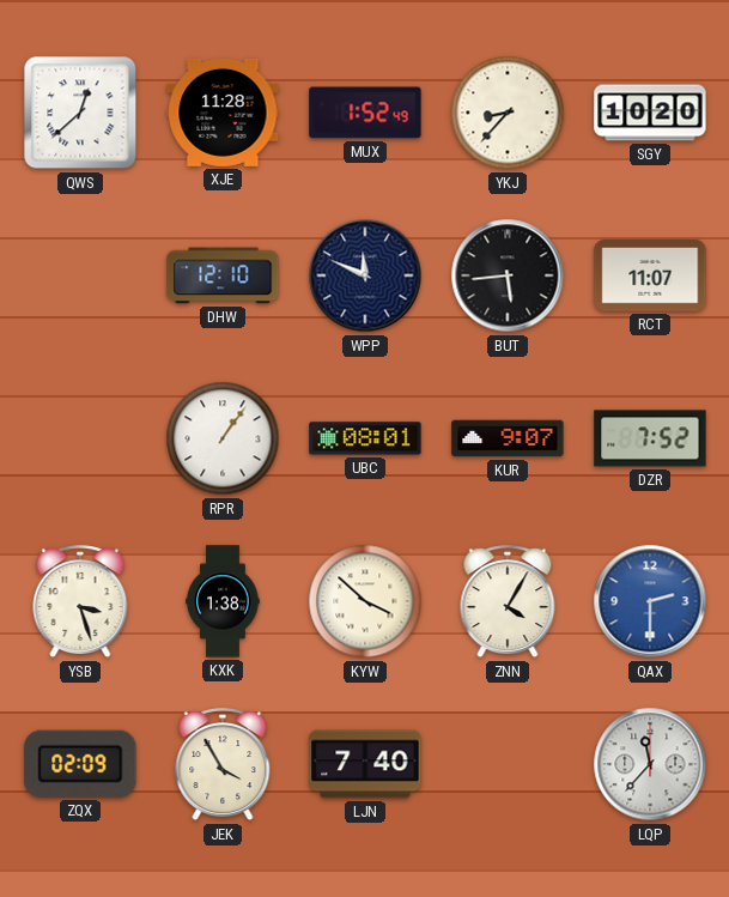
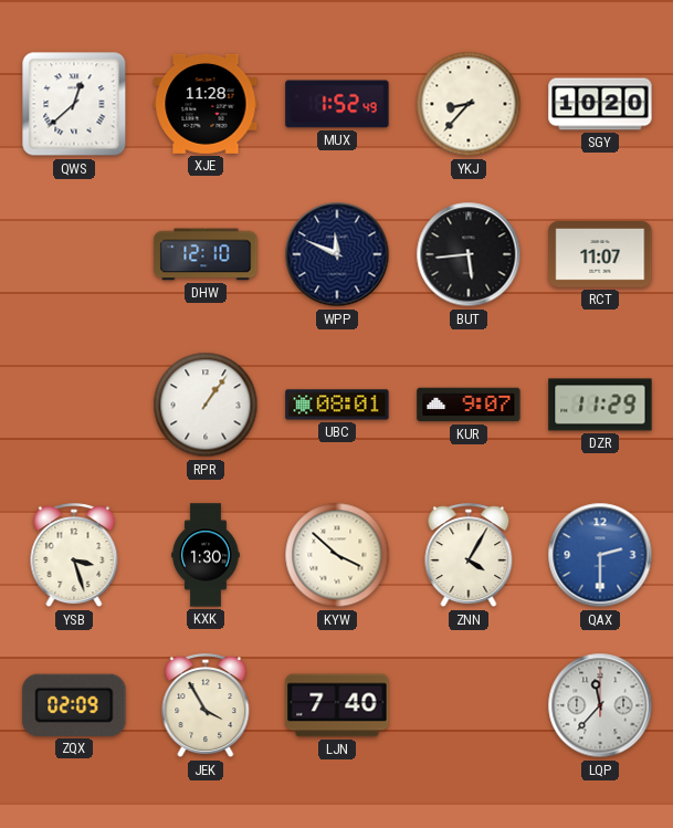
DZR: 7:52 -> 11:29 (600, 405)
KXK: 1:38 -> 1:30 (206, 555)
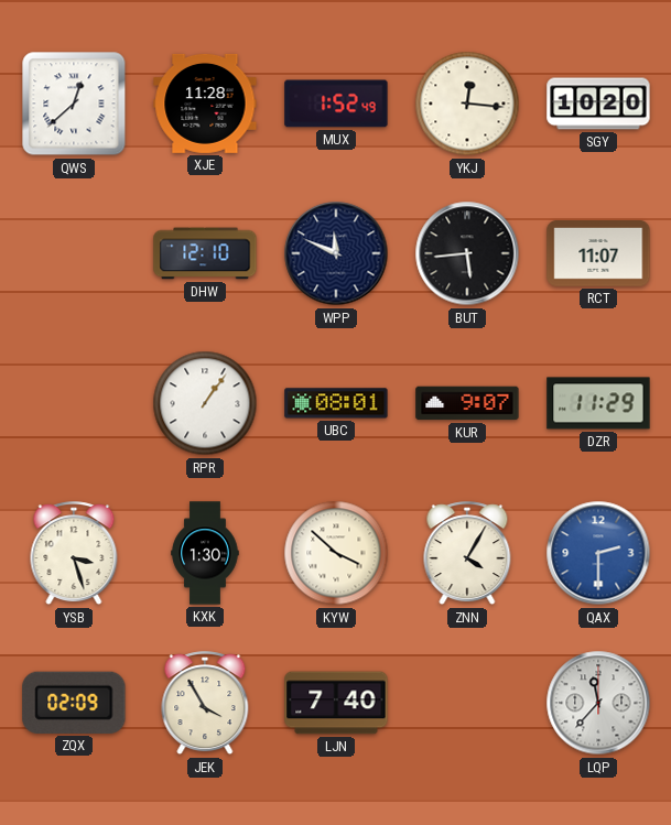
YKJ: 8:37 -> 12:16 (467, 104)
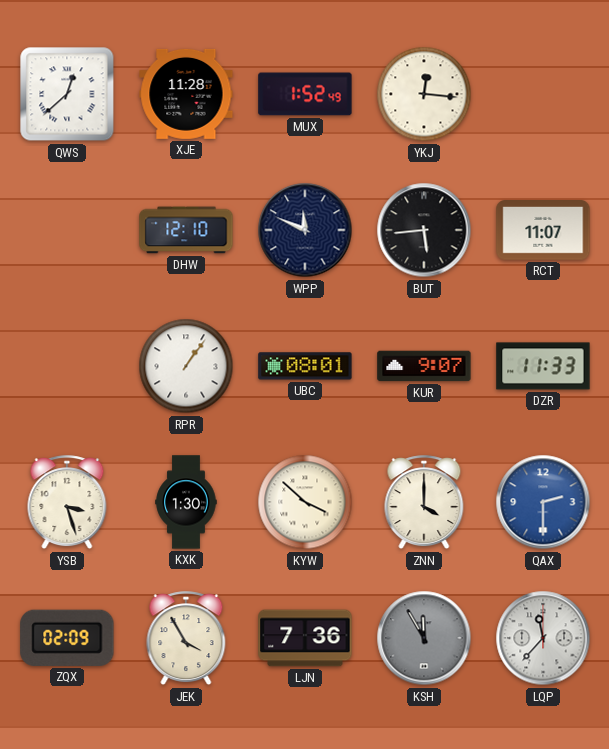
SGY: 10:20 -> none (598, 104)
DZR: 11:29 -> 11:33 (543, 366)
ZNN: 4:05 -> 4:00 (424, 503)
LJN: 7:40 -> 7:36 (305, 638)
KSH: none -> 11:55 (424, 638)
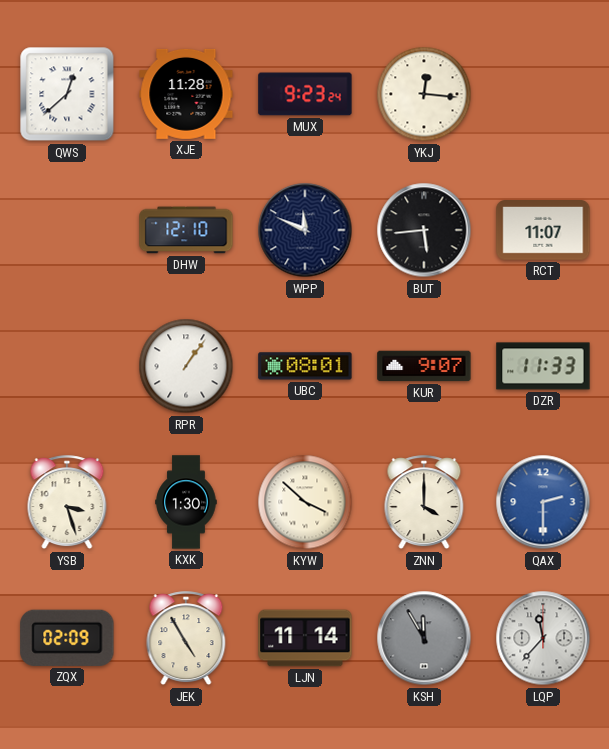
MUX: 1:52 -> 9:23 (305, 94)
JEK: 3:55 -> 4:55 (186, 639)
LJN: 7:36 -> 11:14 (305, 638)
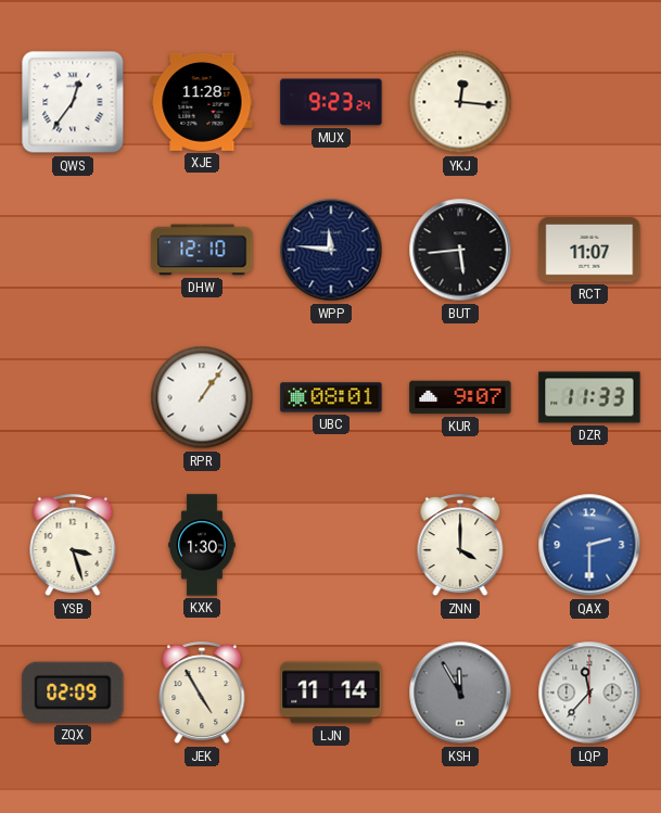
QWS: 12:38 -> 12:36 (73, 102)
WPP: 11:49 -> 11:46 (331, 250)
KYW: 3:52 -> none (305, 502)
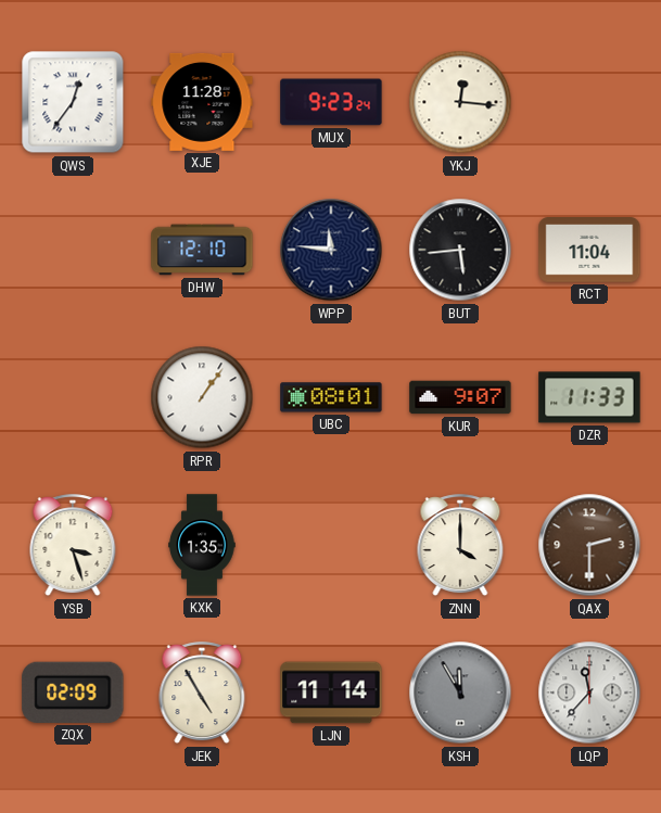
RCT: 11:07 -> 11:04 (589, 251)
KXK: 1:30 -> 1:35 (202, 545)
QAX dial: blue -> brown (589, 545)
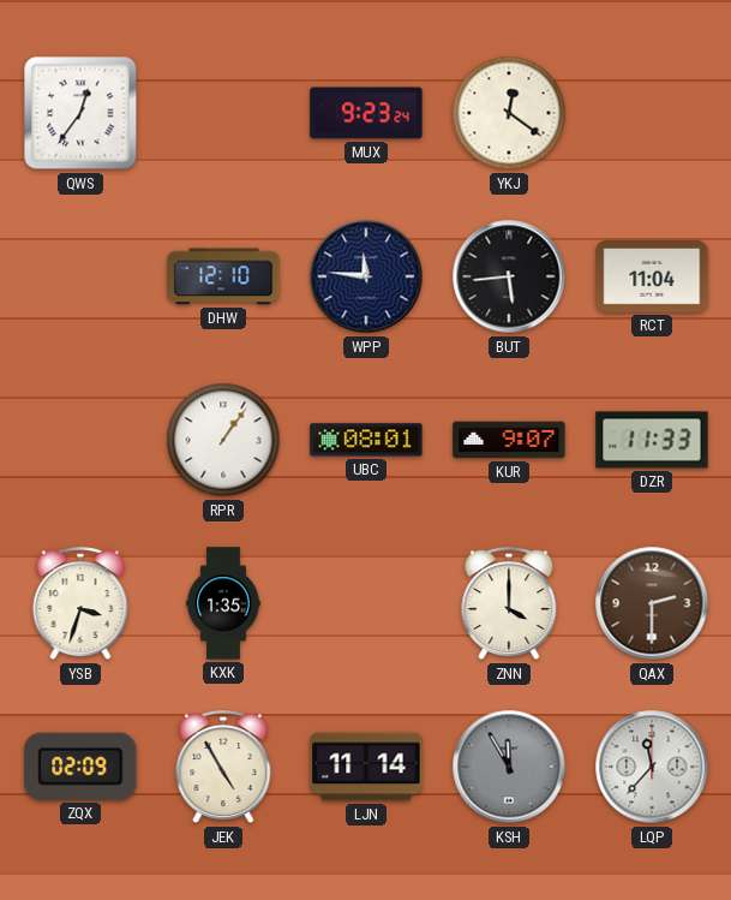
XJE: 11:28 -> none (202, 102)
YKJ: 12:16 -> 12:21 (509, 113)
YSB: 3:27 -> 3:33 (80, 604)
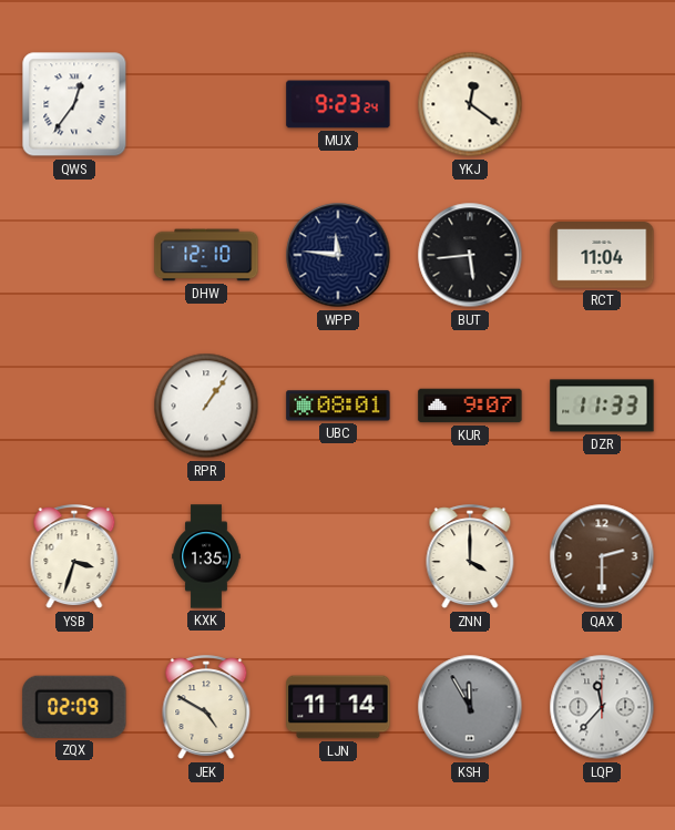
JEK: 4:55 -> 4:50 (206, 708)
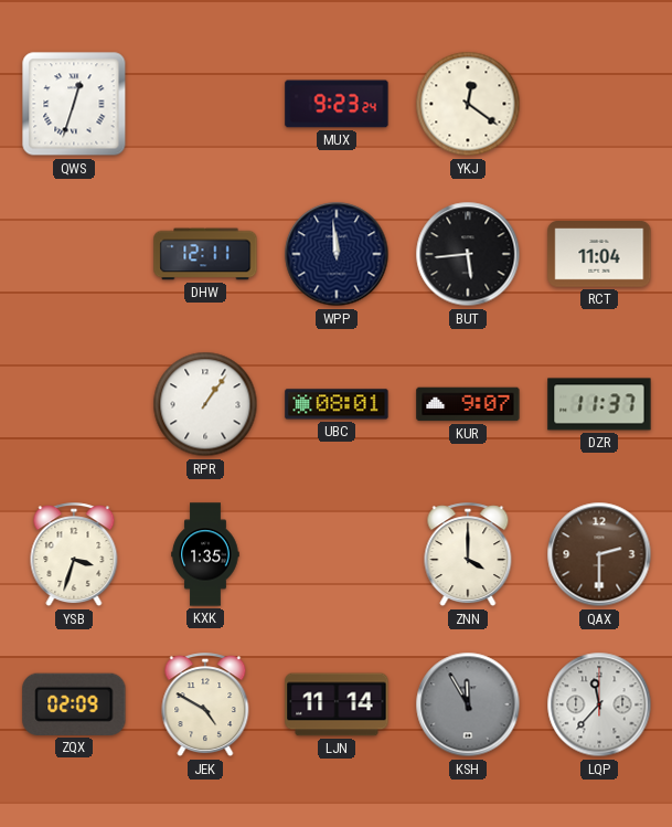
QWS: 12:36 -> 12:33 (74, 104)
DHW: 12:10 -> 12:11 (205, 254)
WPP: 11:46 -> 11:59 (337, 254)
DZR: 11:33 -> 11:37 (599, 404)
